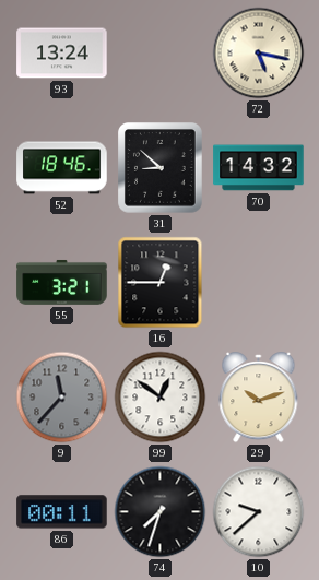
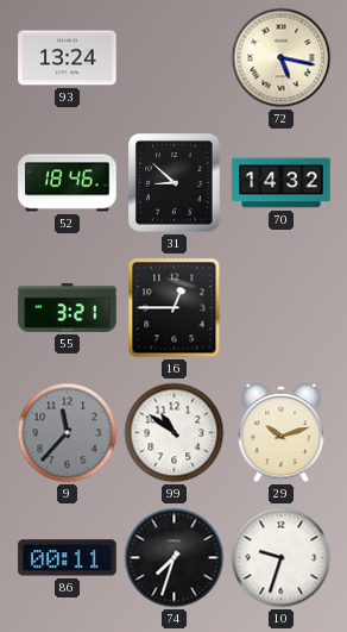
99: 12:51 -> 10:51 (175, 433)
10: 9:38 -> 9:33 (282, 558)
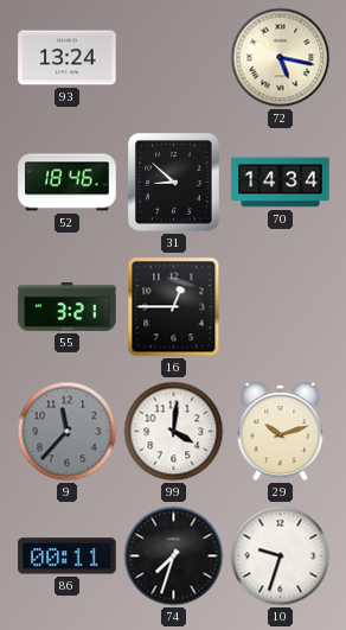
70: 14:32 -> 14:34 (281, 183)
99: 10:51 -> 4:01 (174, 432)
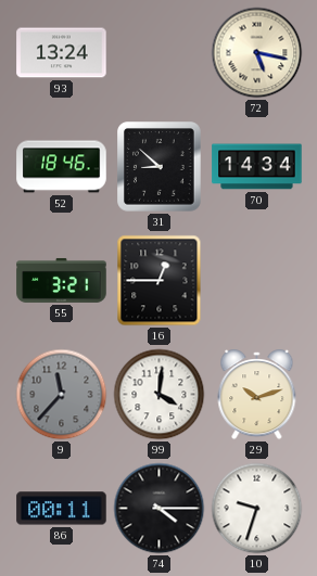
74: 7:33 -> 4:15 (160, 509)
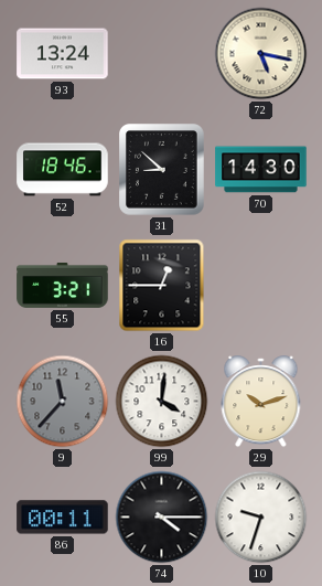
70: 14:34 -> 14:30 (261, 170)
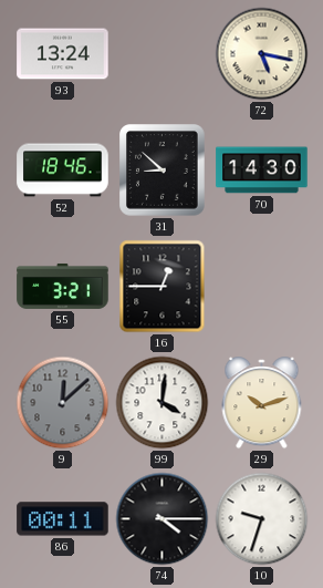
9: 11:37 -> 12:08 (63, 403)
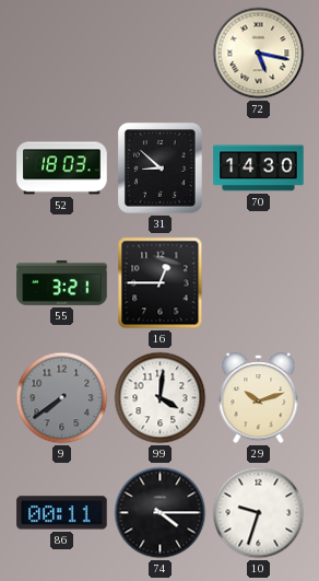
93: 13:24 -> none (63, 54)
52: 18:46 -> 18:03 (62, 169)
9: 12:08 -> 7:39 (62, 398)
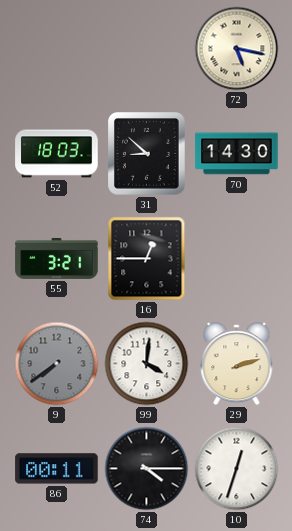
29: 10:12 -> 2:12 (237, 364)
10: 9:33 -> 12:33 (237, 469)
